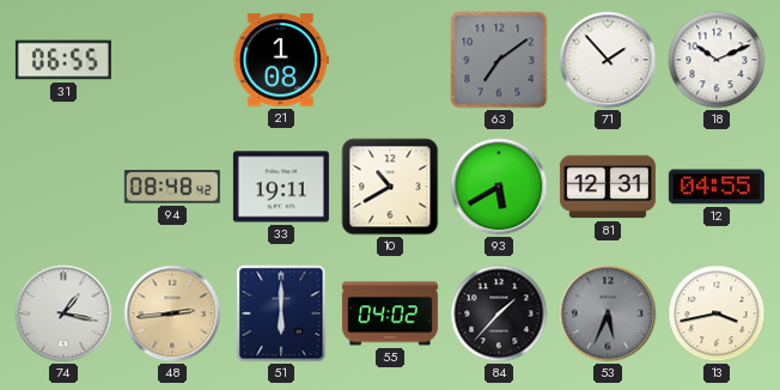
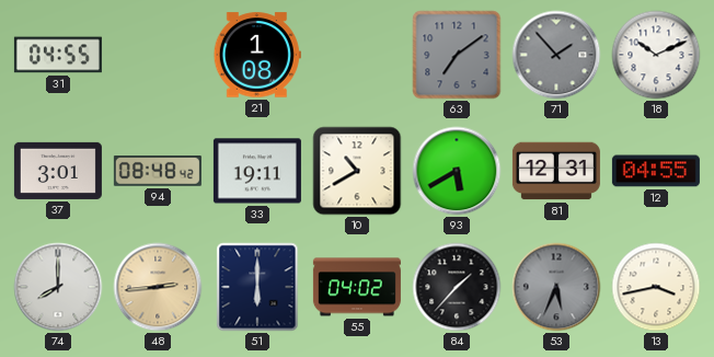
31: 06:55 -> 04:55 (58, 55)
71 dial: white -> grey (556, 55)
37: none -> 3:01 (58, 171)
74: 1:17 -> 8:00 (58, 287)
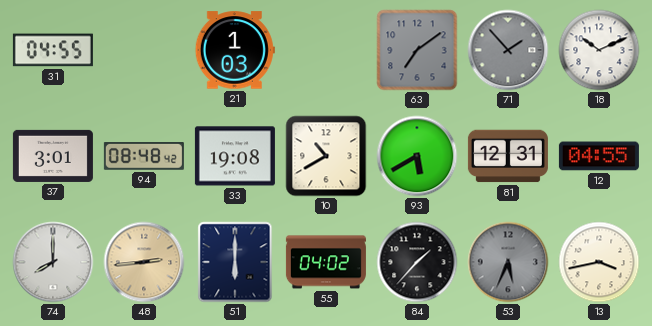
21: 1:08 -> 1:03 (235, 50)
33: 19:11 -> 19:08 (235, 156)
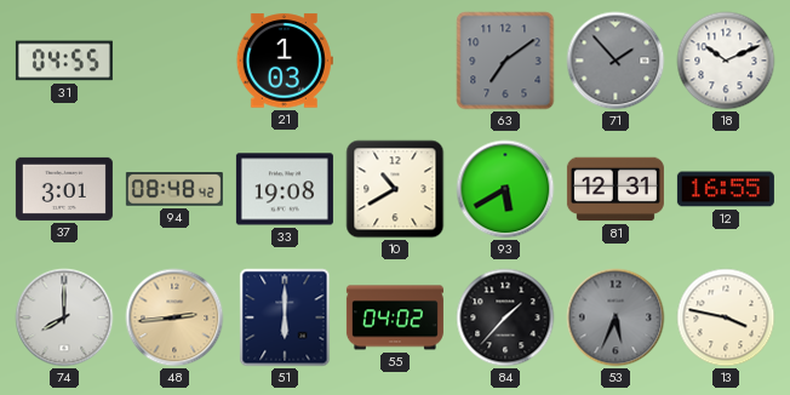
12: 04:55 -> 16:55 (726, 189)
13: 3:43 -> 3:47 (726, 317)
